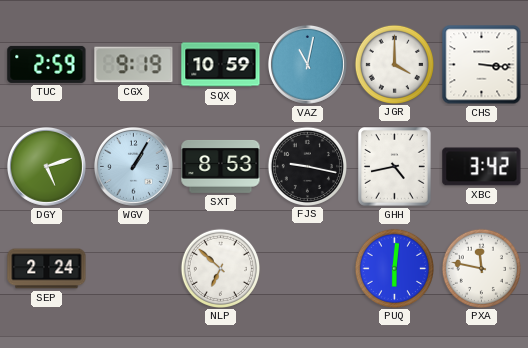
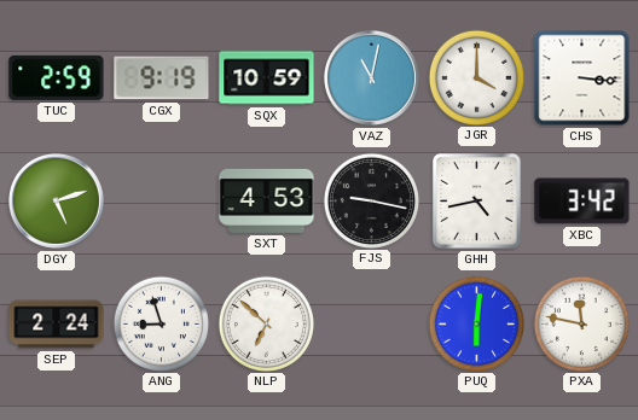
WGV: 1:05 -> none (133, 166)
SXT: 8:53 -> 4:53 (267, 200)
ANG: none -> 8:57 (161, 323)
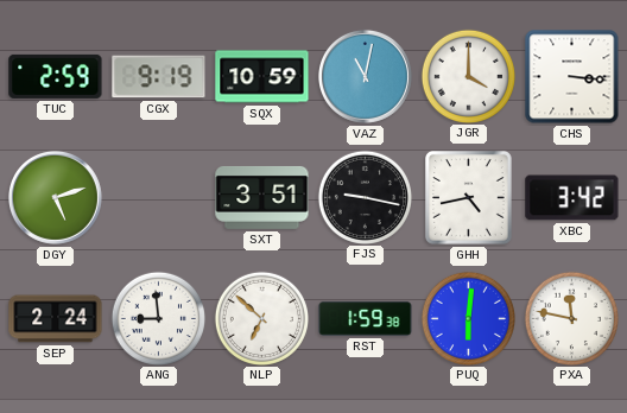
SXT: 4:53 -> 3:51 (262, 197)
ANG: 8:57 -> 8:59 (158, 318)
RST: none -> 1:59 (366, 318)
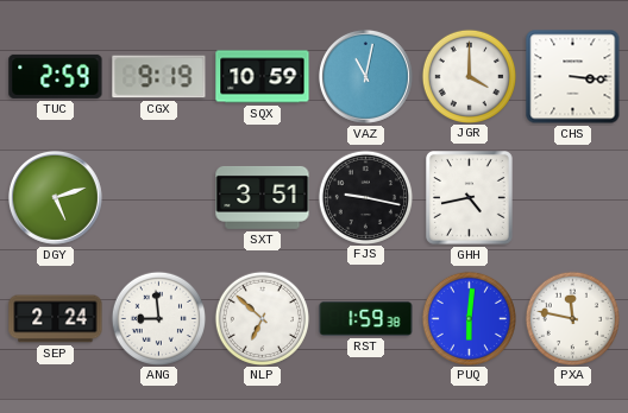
XBC: 3:42 -> none (572, 198)
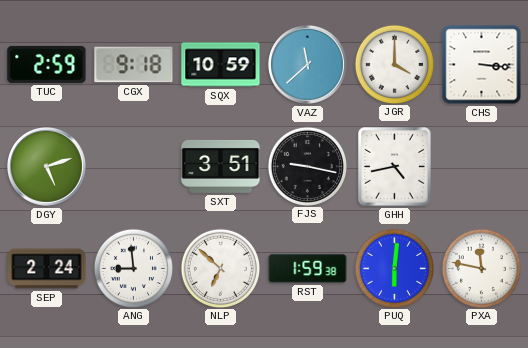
CGX: 9:19 -> 9:18 (134, 65)
VAZ: 11:02 -> 11:38 (307, 64)
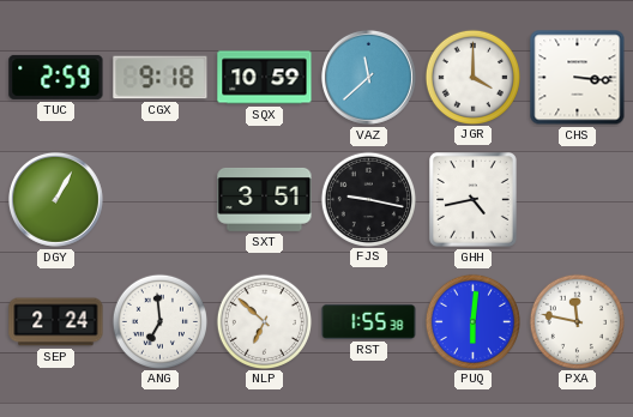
DGY: 5:12 -> 1:05 (55, 199)
ANG: 8:59 -> 6:59 (159, 321)
RST: 1:59 -> 1:55 (369, 321)
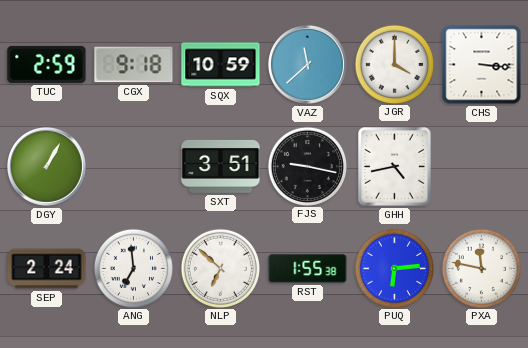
PUQ: 6:01 -> 6:14 (394, 268)
